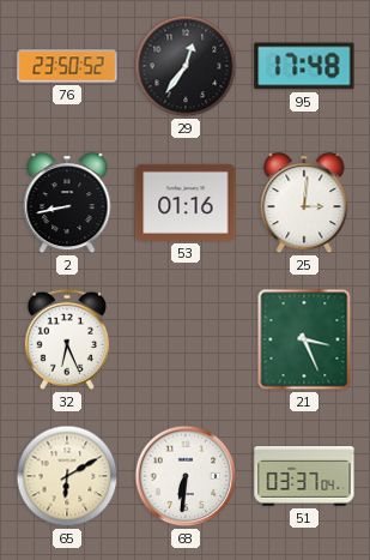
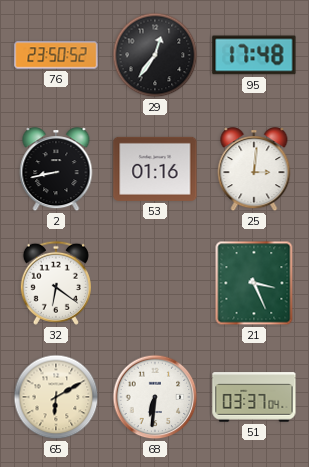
32: 6:26 -> 6:21 (56, 283)
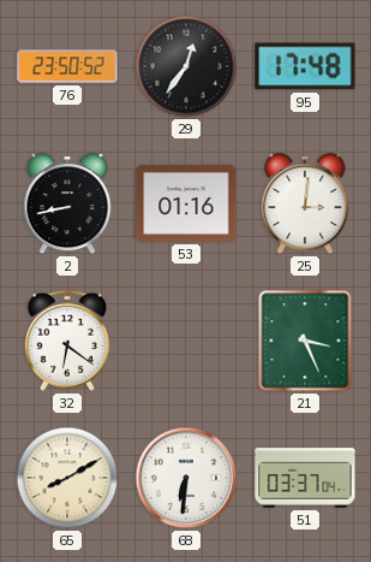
65: 6:10 -> 8:10 (67, 478)
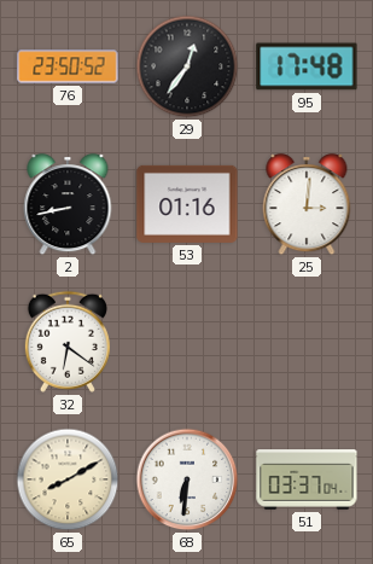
21: 3:26 -> none (305, 341)
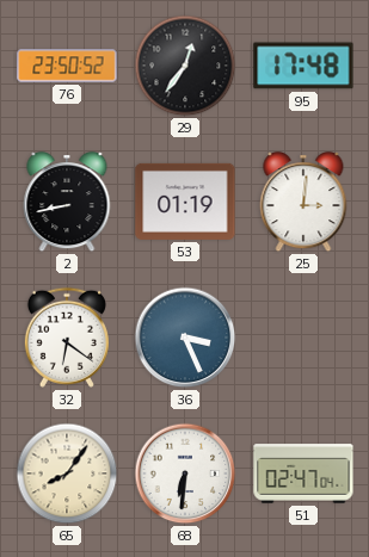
53: 01:16 -> 01:19 (185, 202)
36: none -> 3:26 (185, 338)
65: 8:10 -> 8:06 (67, 474)
51: 03:37 -> 02:47 (303, 474)
